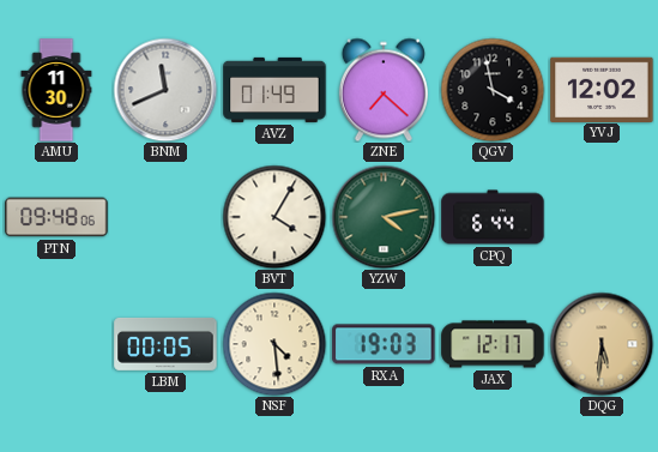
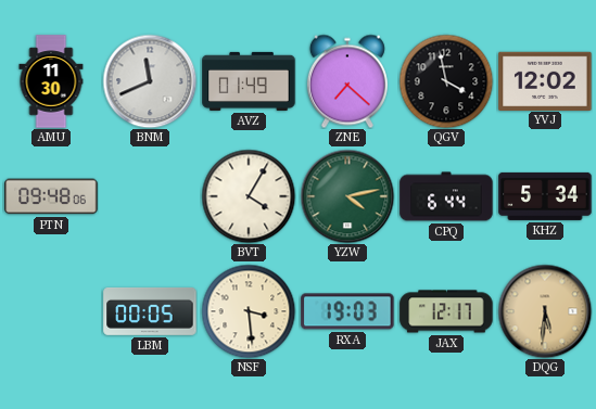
KHZ: none -> 5:34 (545, 196)
NSF: 4:29 -> 3:29 (249, 311)
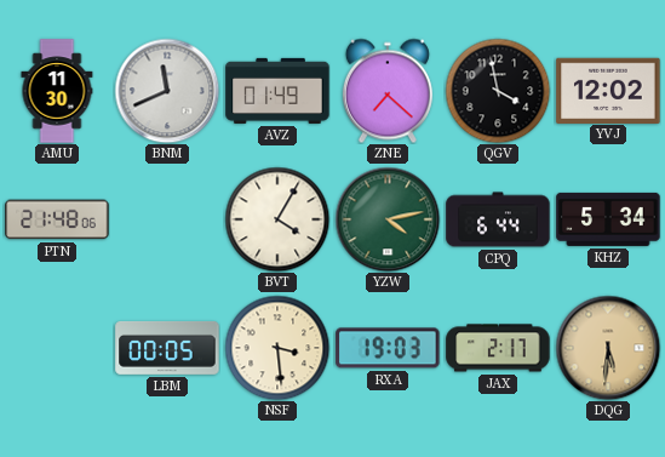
PTN: 09:48 -> 21:48 (57, 219)
JAX: 12:17 -> 2:17 (498, 348)
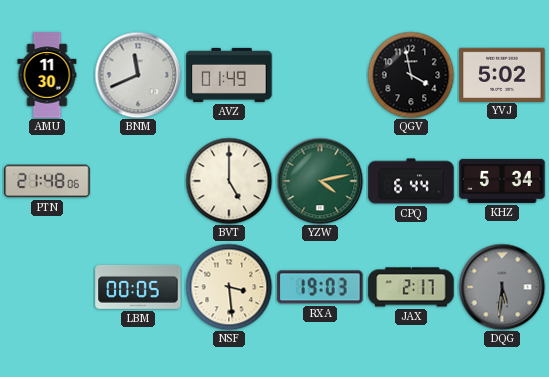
ZNE: 7:22 -> none (388, 91)
YVJ: 12:02 -> 5:02 (502, 74)
BVT: 4:05 -> 5:00 (229, 181)
DQG dial: champagne -> grey (502, 287)
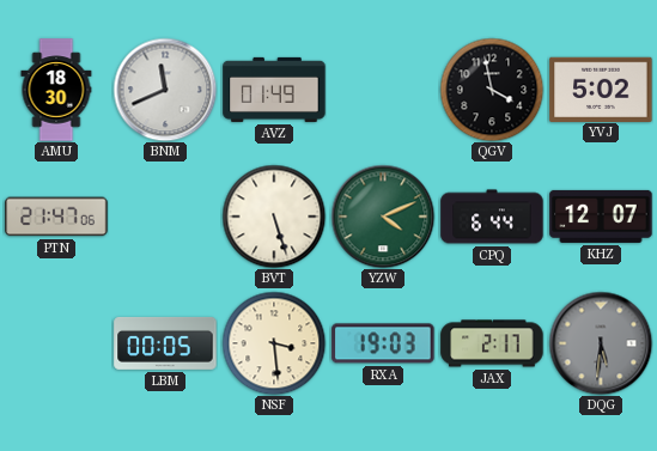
AMU: 11:30 -> 18:30 (56, 90)
PTN: 21:48 -> 21:47 (56, 217)
BVT: 5:00 -> 5:27 (274, 217)
YZW: 4:13 -> 4:11 (383, 217)
KHZ: 5:34 -> 12:07 (601, 217)
